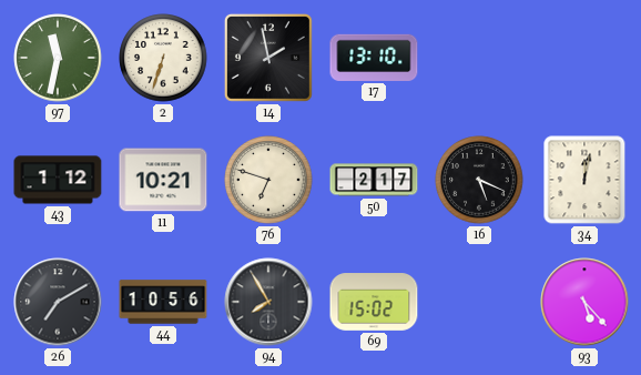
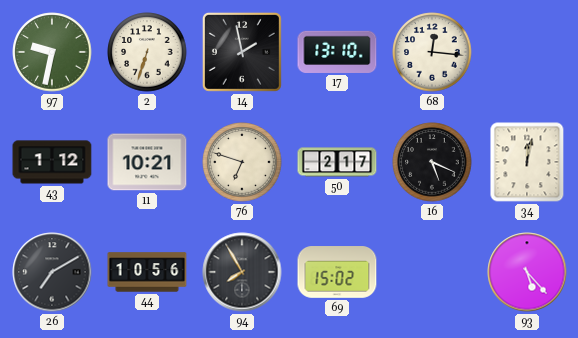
97: 11:32 -> 9:32 (52, 52)
68: none -> 12:16 (432, 52)
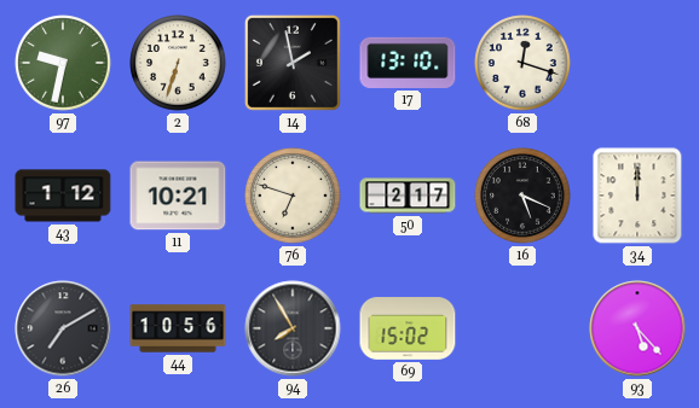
68: 12:16 -> 12:18 (522, 63)
34: 12:02 -> 12:00 (637, 196)
